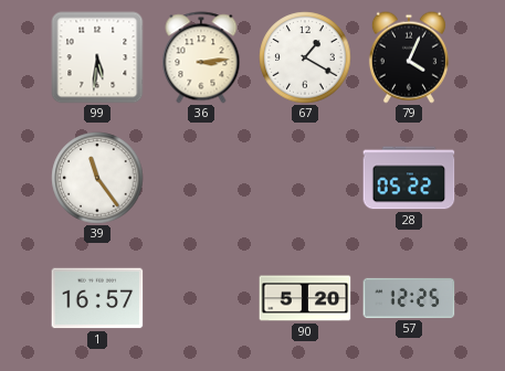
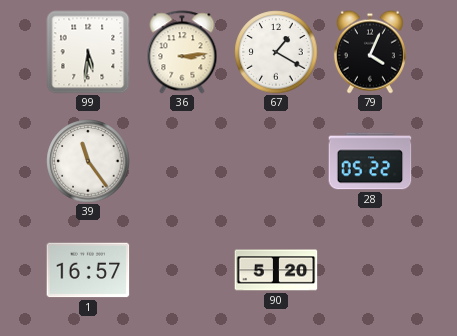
57: 12:25 -> none (409, 298)
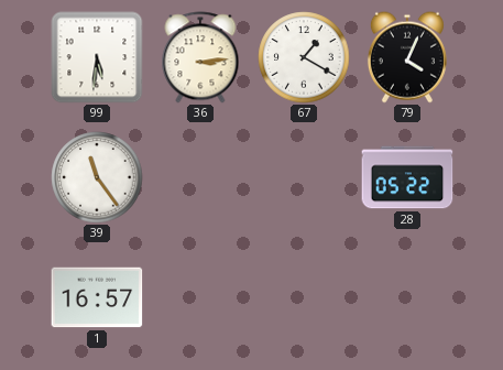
90: 5:20 -> none (276, 270)
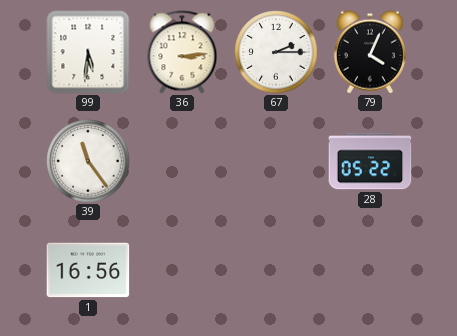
67: 1:20 -> 2:15 (276, 52)
1: 16:57 -> 16:56 (88, 270)
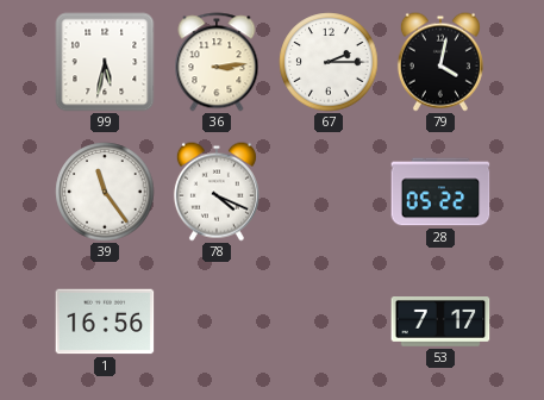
99: 5:31 -> 5:32 (105, 62)
79: 4:04 -> 4:02 (440, 62)
78: none -> 4:19 (217, 192)
53: none -> 7:17 (440, 323)
